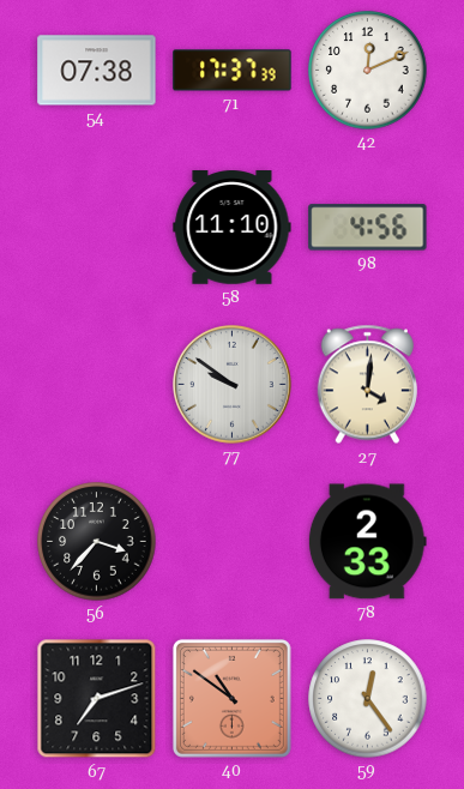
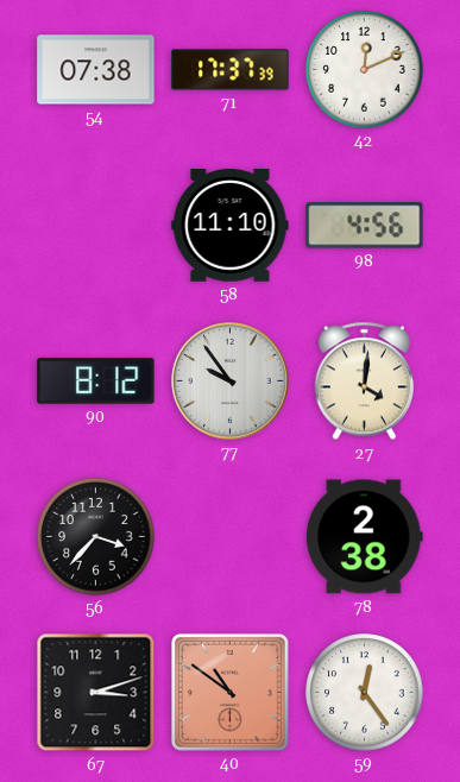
90: none -> 8:12 (96, 381)
77: 9:51 -> 9:54 (231, 381)
78: 2:33 -> 2:38 (364, 537)
67: 7:12 -> 3:12 (96, 693)
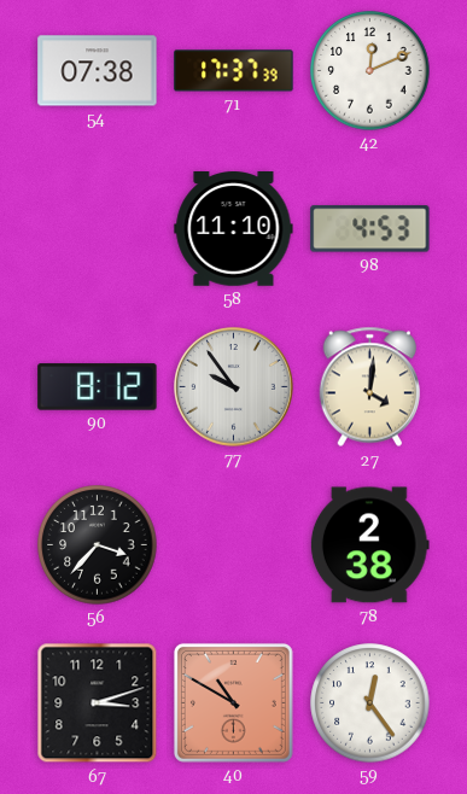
98: 4:56 -> 4:53 (370, 229)
40: 10:51 -> 10:50 (233, 702)
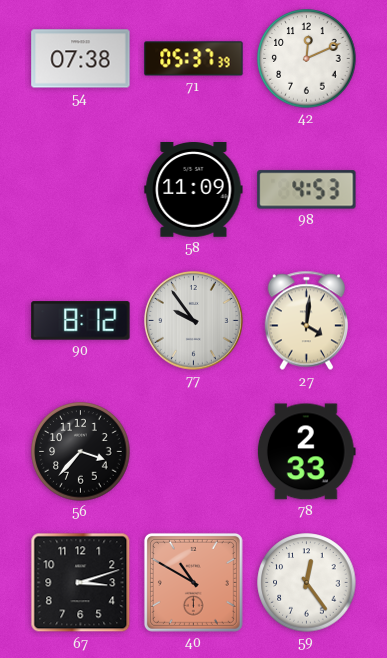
71: 17:37 -> 05:37 (194, 59)
58: 11:10 -> 11:09 (194, 190)
78: 2:38 -> 2:33 (306, 452)
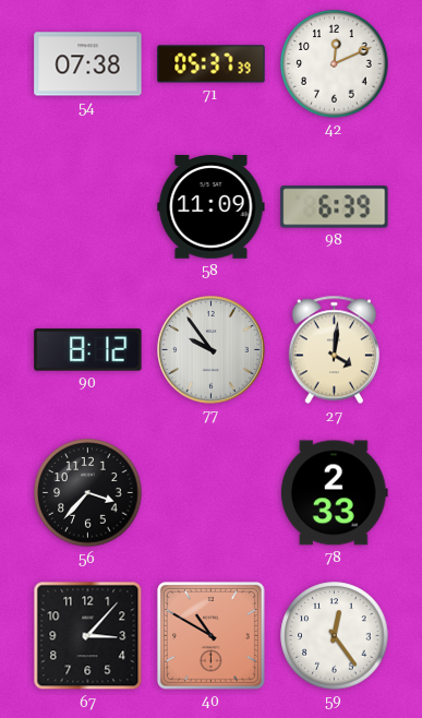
98: 4:53 -> 6:39 (335, 207)
67: 3:12 -> 3:07 (88, 636)
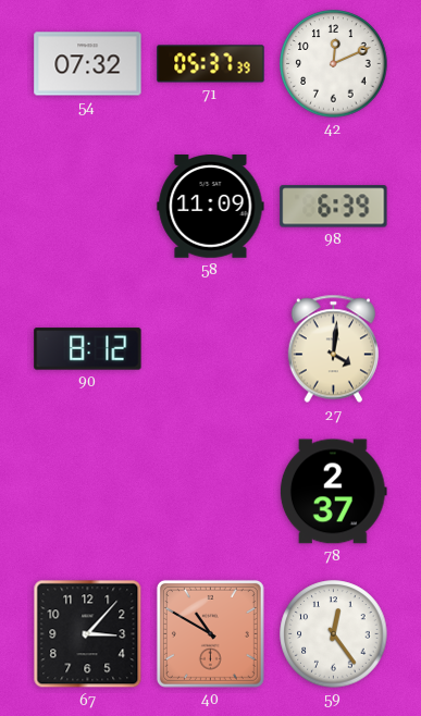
54: 07:38 -> 07:32 (88, 64)
77: 9:54 -> none (212, 350)
56: 3:37 -> none (88, 493)
78: 2:33 -> 2:37 (333, 492)
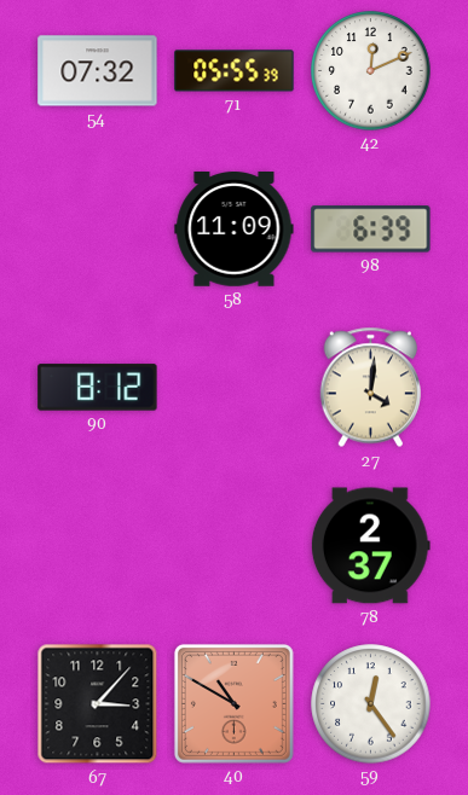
71: 05:37 -> 05:55 (235, 71)
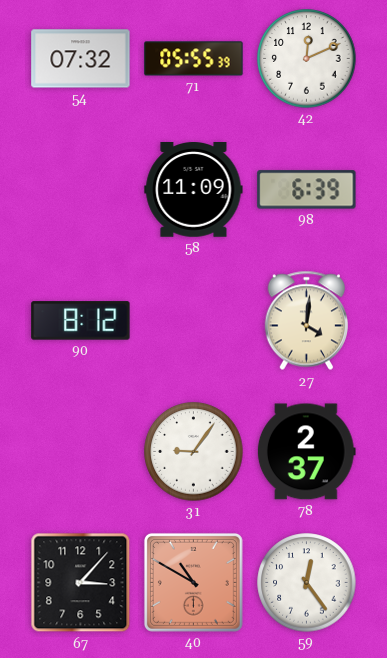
31: none -> 9:06 (194, 452)
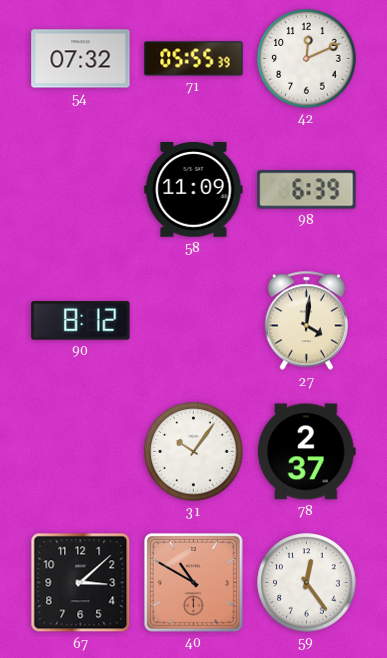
31: 9:06 -> 10:06 (194, 452)
67: 3:07 -> 3:08 (81, 583)
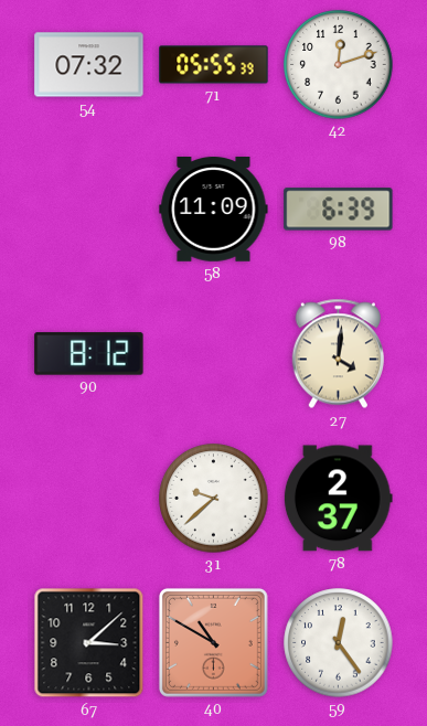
42: 12:11 -> 12:12 (339, 65)
31: 10:06 -> 9:38 (214, 499)
